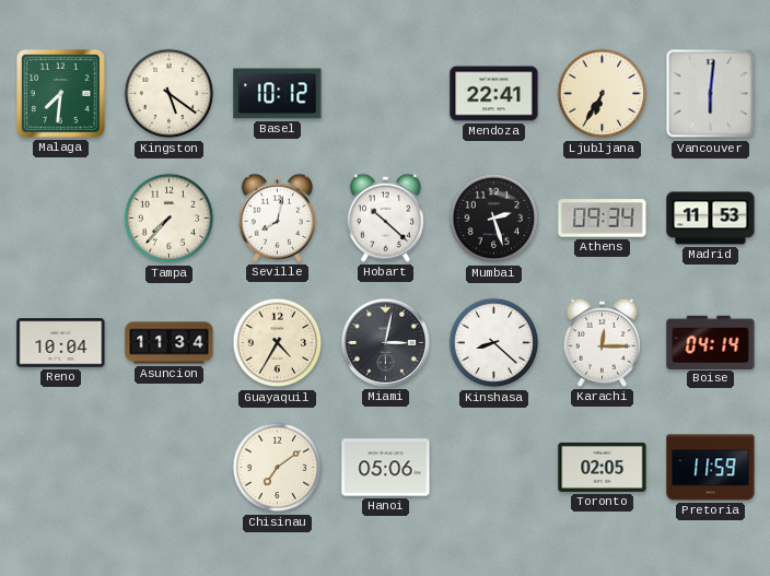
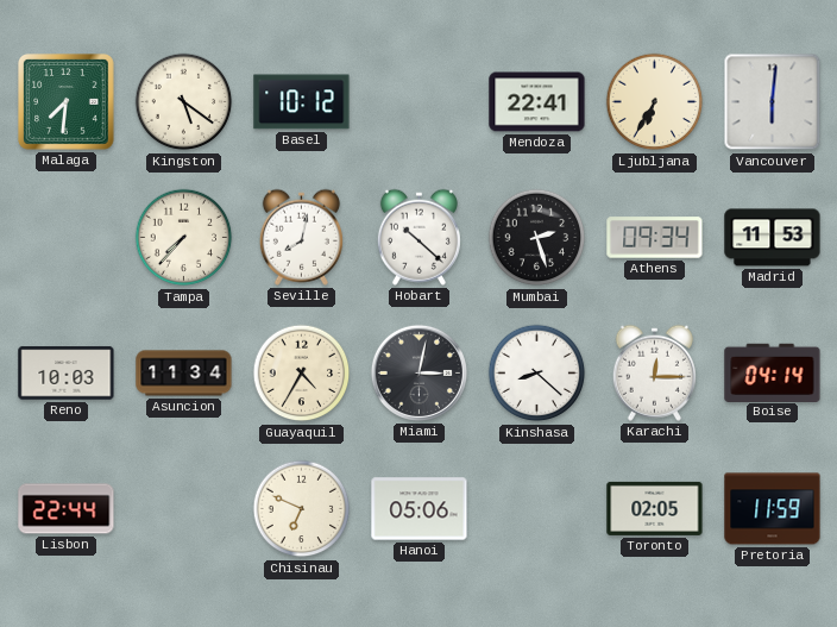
Reno: 10:04 -> 10:03 (67, 374)
Lisbon: none -> 22:44 (67, 509)
Chisinau: 7:09 -> 6:49 (302, 509)
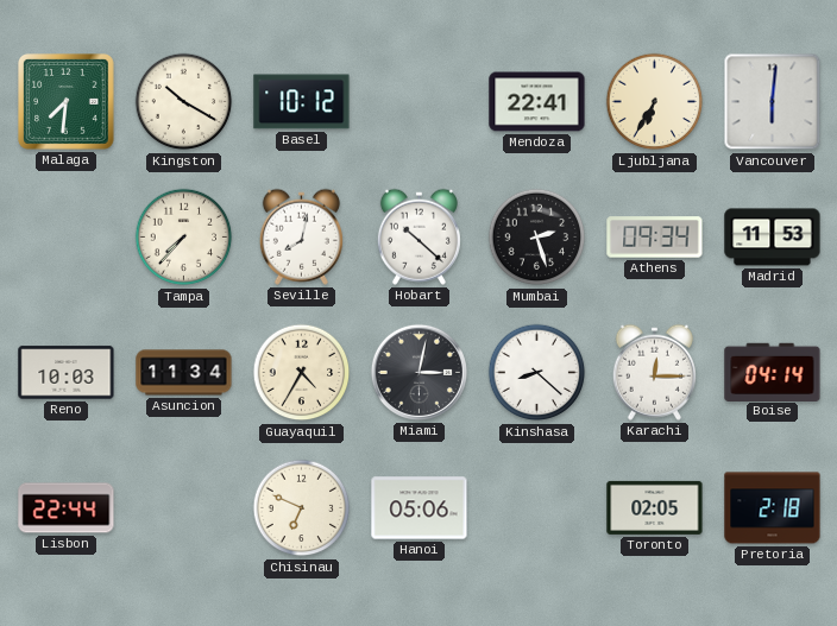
Kingston: 5:21 -> 10:20 (184, 102)
Pretoria: 11:59 -> 2:18 (773, 508)
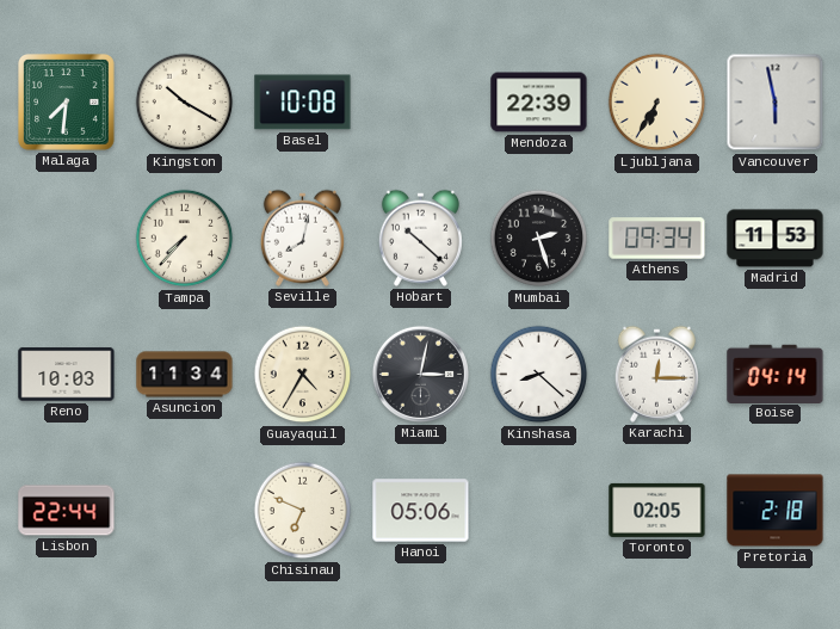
Basel: 10:12 -> 10:08 (303, 103)
Mendoza: 22:41 -> 22:39 (539, 103)
Vancouver: 6:01 -> 5:58 (776, 103)
